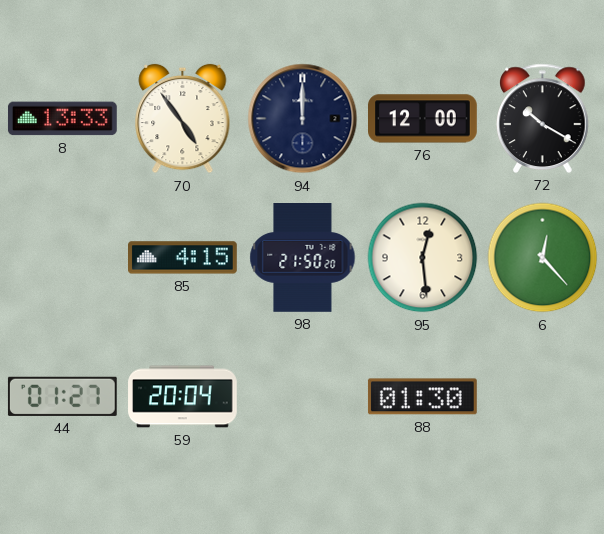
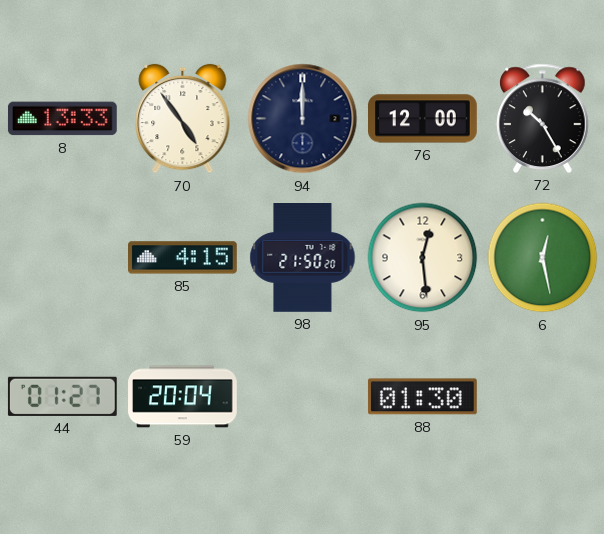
72: 10:20 -> 10:25 (543, 118)
6: 12:23 -> 12:28 (543, 258)
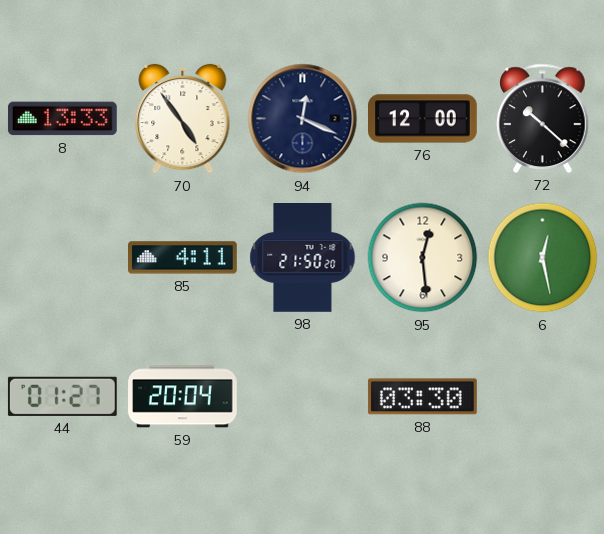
94: 12:00 -> 12:19 (303, 119)
72: 10:25 -> 10:22 (543, 118)
85: 4:15 -> 4:11 (183, 258)
88: 01:30 -> 03:30 (422, 397)
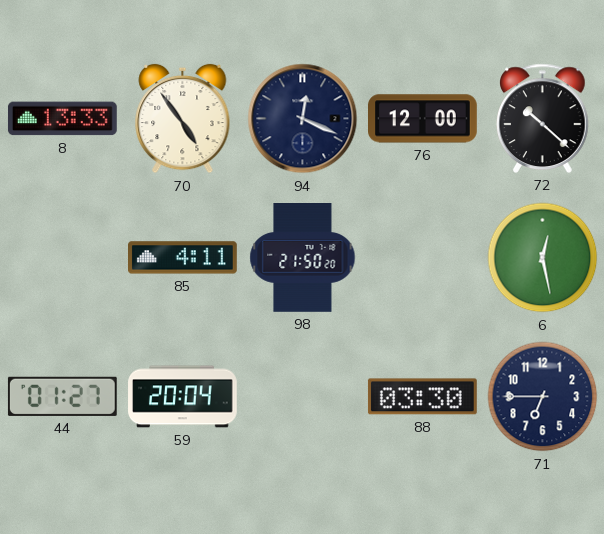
95: 12:29 -> none (423, 258)
71: none -> 6:45 (543, 397)
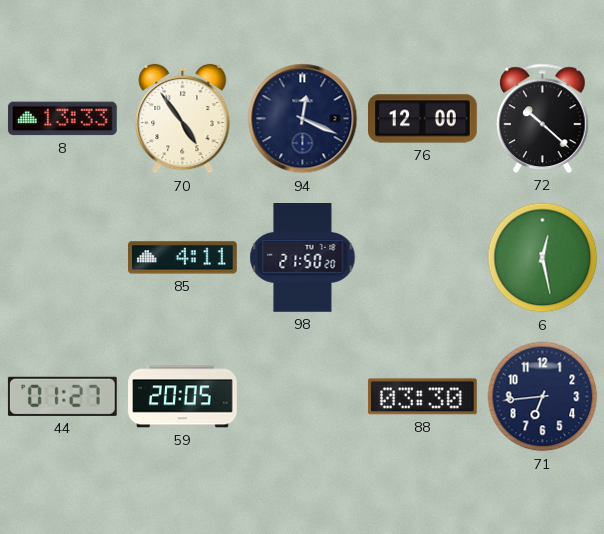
59: 20:04 -> 20:05 (183, 397)
71: 6:45 -> 6:44 (543, 397)
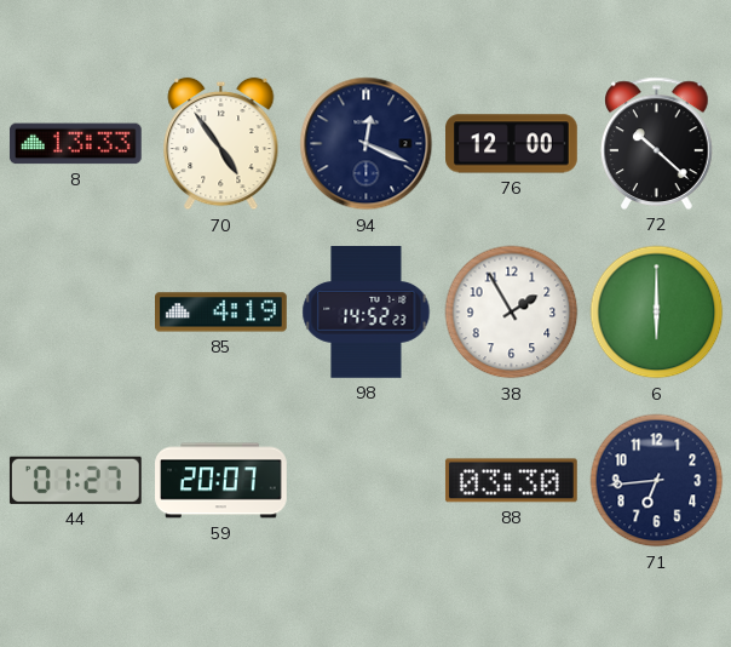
85: 4:11 -> 4:19 (221, 313)
98: 21:50 -> 14:52 (367, 313)
38: none -> 1:55 (512, 313)
6: 12:28 -> 6:00 (657, 313)
59: 20:05 -> 20:07 (221, 481)
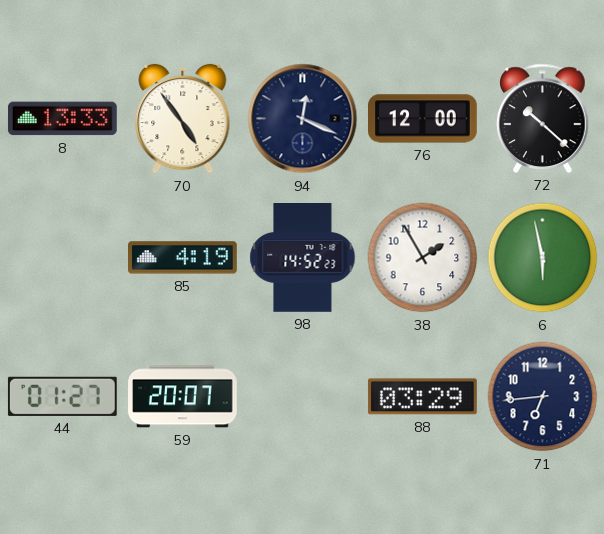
6: 6:00 -> 5:58 (543, 258)
88: 03:30 -> 03:29 (422, 397)
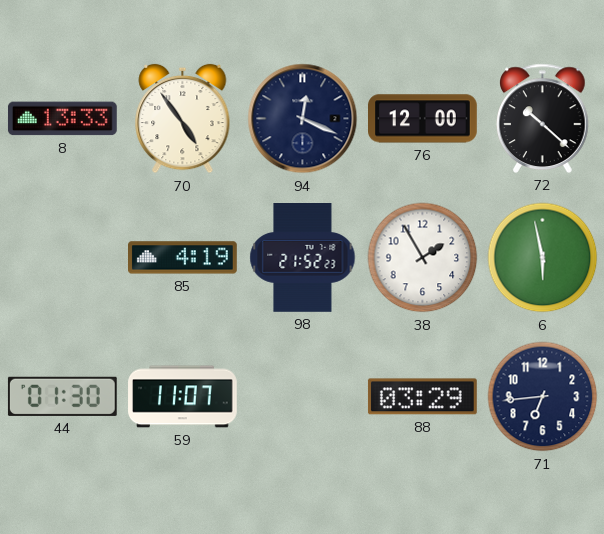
98: 14:52 -> 21:52 (303, 258)
44: 01:27 -> 01:30 (62, 396)
59: 20:07 -> 11:07 (183, 397)
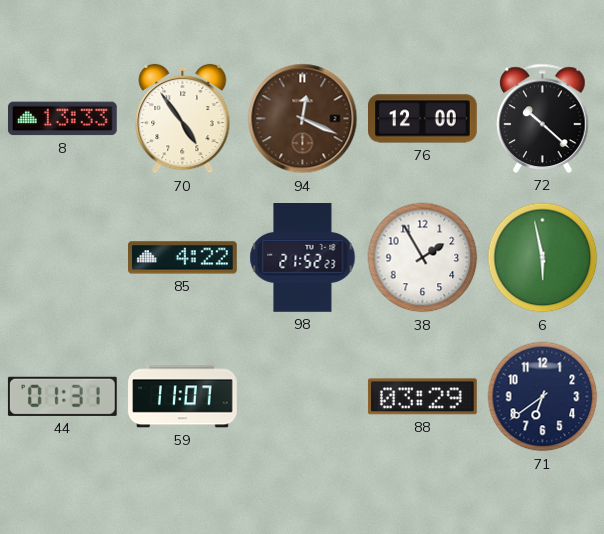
94 dial: navy -> brown (303, 119)
85: 4:19 -> 4:22 (183, 258)
44: 01:30 -> 01:31 (62, 396)
71: 6:44 -> 6:39 (543, 397)
